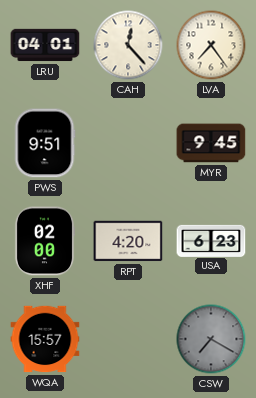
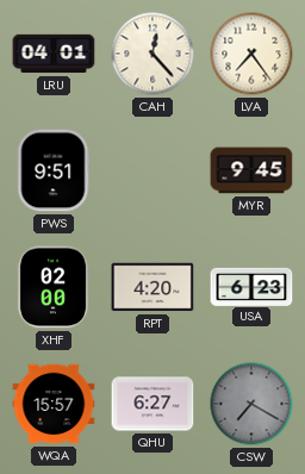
QHU: none -> 6:27 (152, 404)
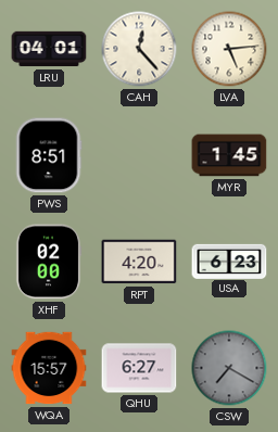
LVA: 7:24 -> 5:14 (229, 49)
PWS: 9:51 -> 8:51 (49, 155)
MYR: 9:45 -> 1:45 (229, 155)
